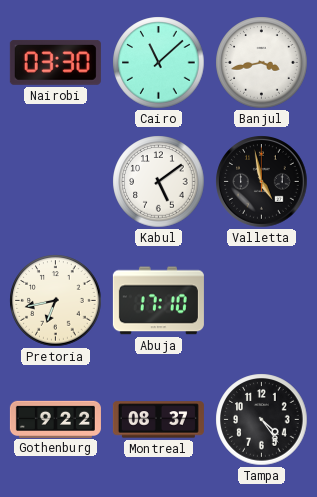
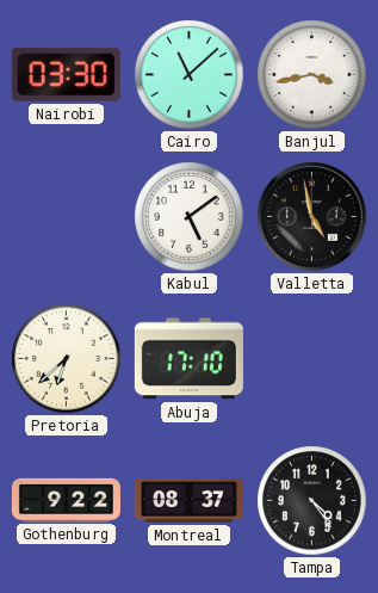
Pretoria: 6:43 -> 6:38 (67, 359)
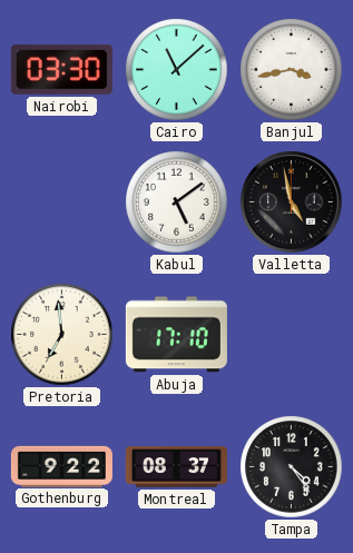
Pretoria: 6:38 -> 6:59 (62, 335)
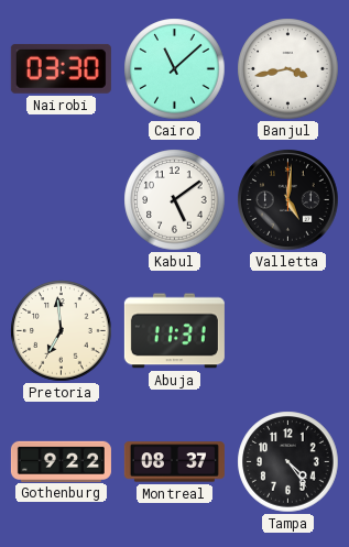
Valletta: 4:58 -> 5:01 (288, 200)
Abuja: 17:10 -> 11:31 (174, 331)
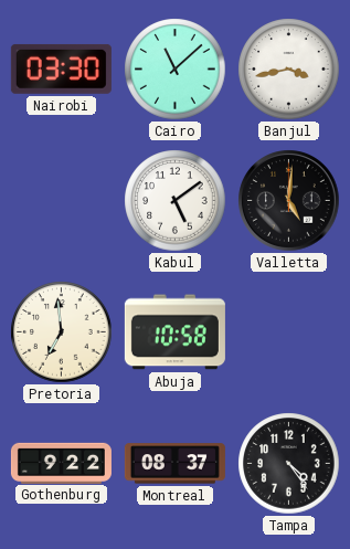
Abuja: 11:31 -> 10:58 (174, 332)
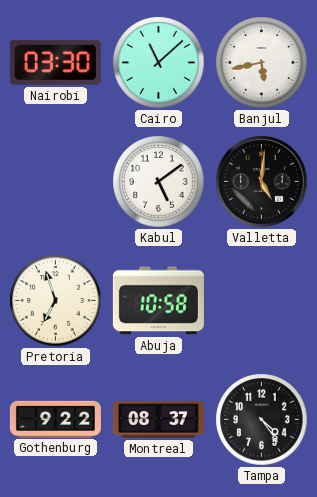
Banjul: 3:43 -> 5:43 (262, 63)
Pretoria: 6:59 -> 6:57 (56, 301)
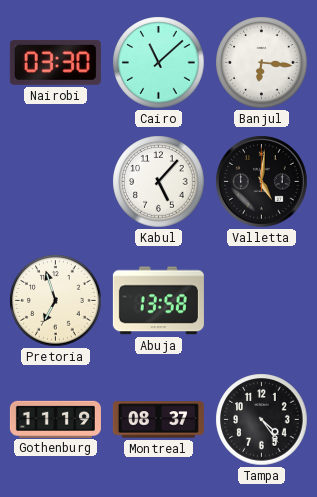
Banjul: 5:43 -> 6:16 (262, 63)
Kabul: 5:09 -> 5:07 (159, 182)
Abuja: 10:58 -> 13:58 (158, 301)
Gothenburg: 9:22 -> 11:19 (55, 419)
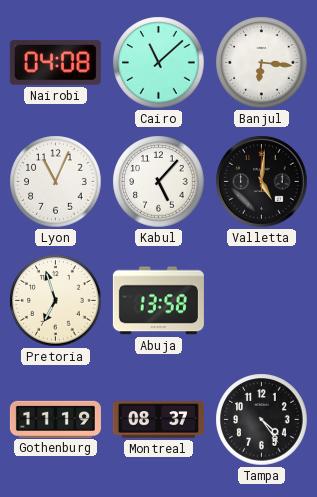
Nairobi: 03:30 -> 04:08 (55, 62)
Lyon: none -> 11:04 (56, 182)
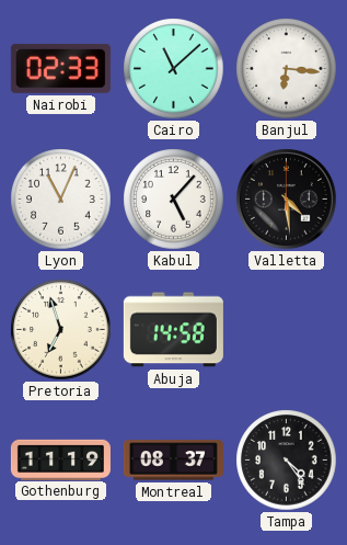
Nairobi: 04:08 -> 02:33 (60, 68)
Valletta: 5:01 -> 4:29 (287, 200)
Abuja: 13:58 -> 14:58 (173, 330)
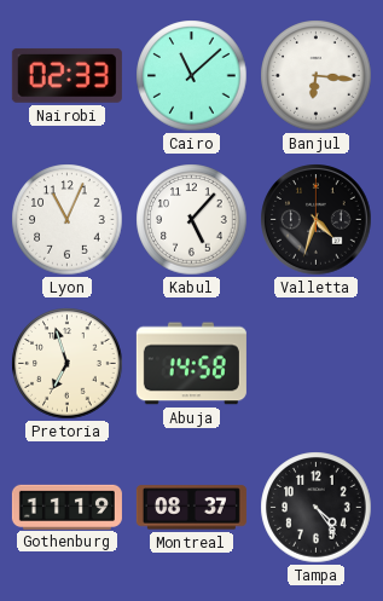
Valletta: 4:29 -> 4:33 (317, 220)
